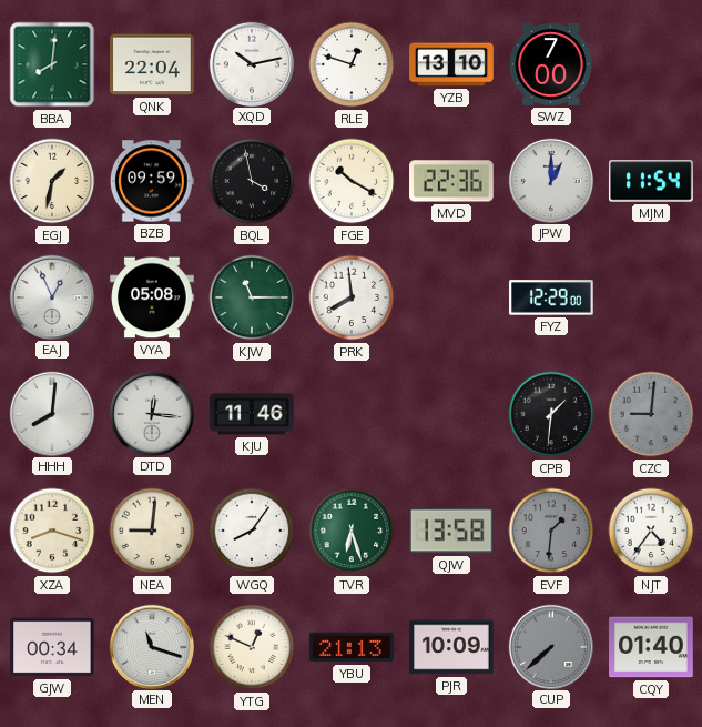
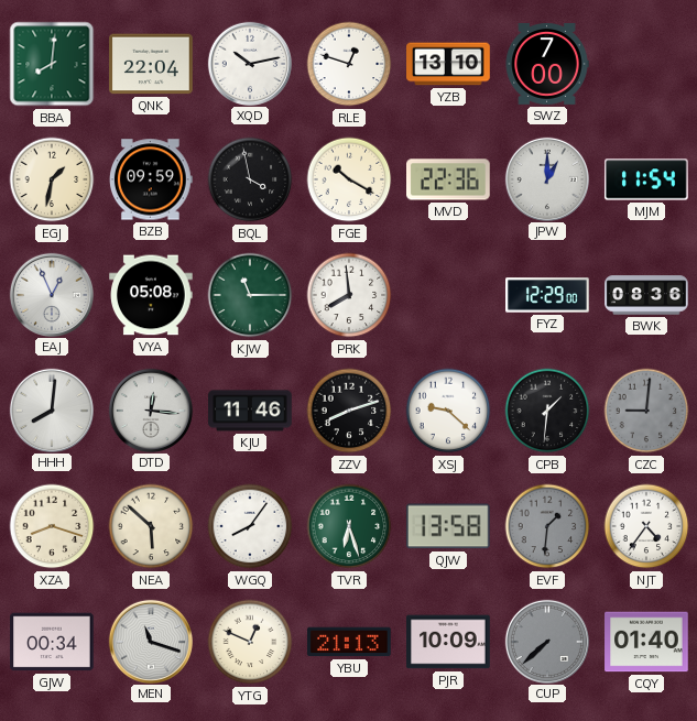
BWK: none -> 08:36 (646, 295)
ZZV: none -> 8:12 (349, 411)
XSJ: none -> 9:22 (448, 411)
NEA: 9:01 -> 5:52 (151, 526)
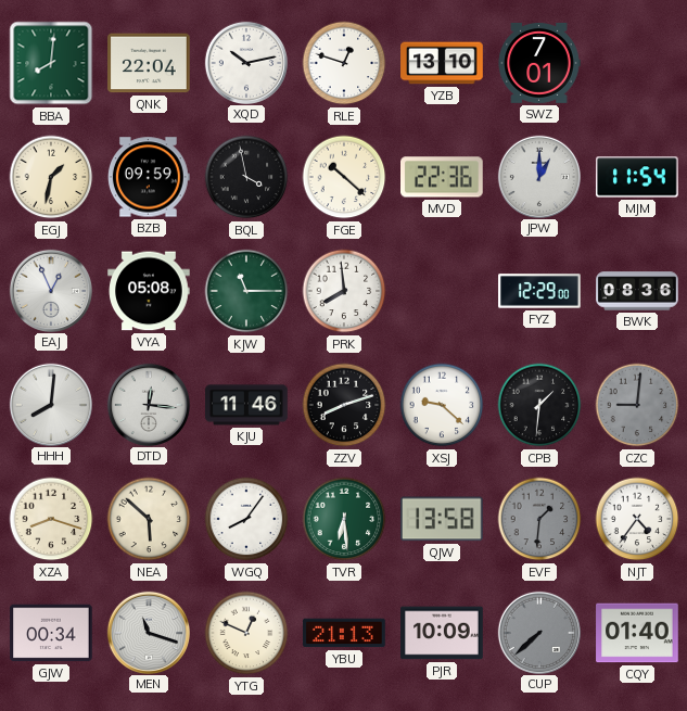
SWZ: 7:00 -> 7:01 (539, 63)
FGE: 10:20 -> 10:22 (344, 177)
TVR: 6:27 -> 6:29 (344, 519)
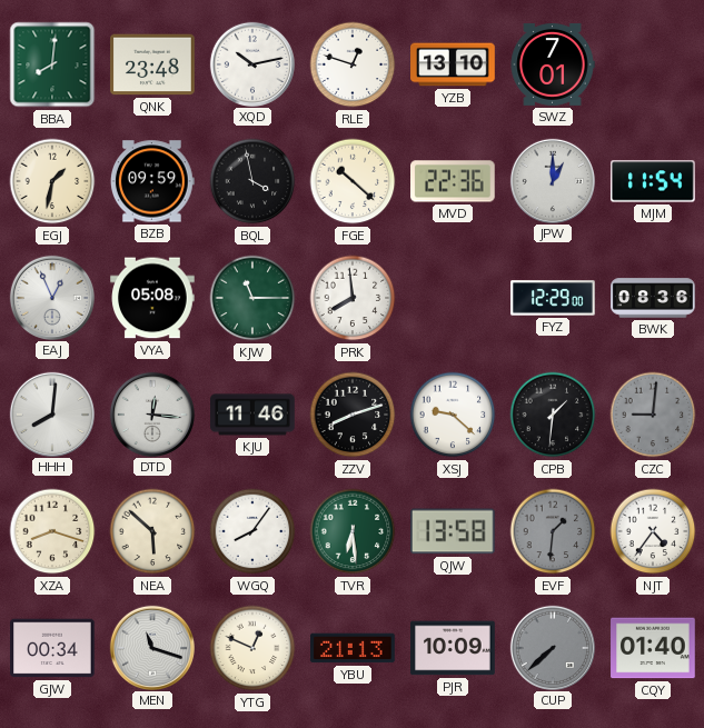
QNK: 22:04 -> 23:48 (152, 64)
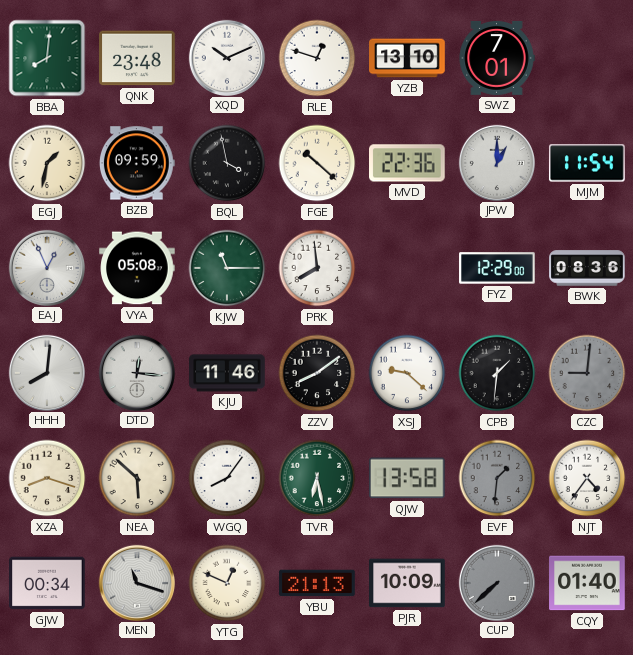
XQD: 10:13 -> 10:11 (226, 57)
ZZV: 8:12 -> 8:09 (317, 373)
TVR: 6:29 -> 6:28 (317, 478)
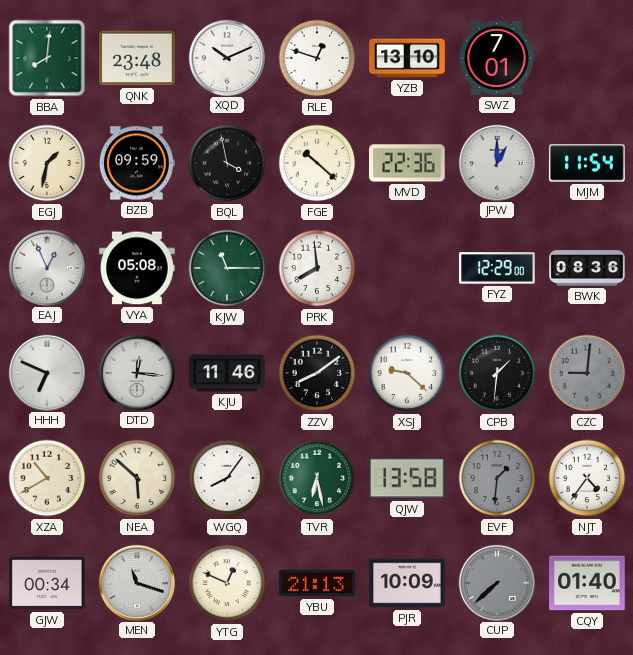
HHH: 8:01 -> 6:49 (46, 372)
XZA: 8:18 -> 10:40 (47, 478)
